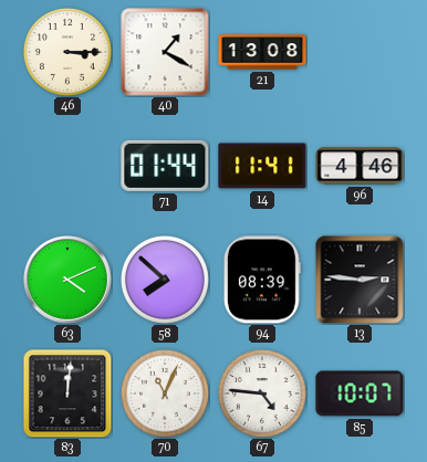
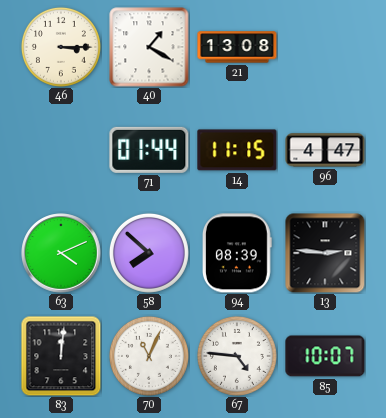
14: 11:41 -> 11:15 (237, 150)
96: 4:46 -> 4:47 (325, 150)
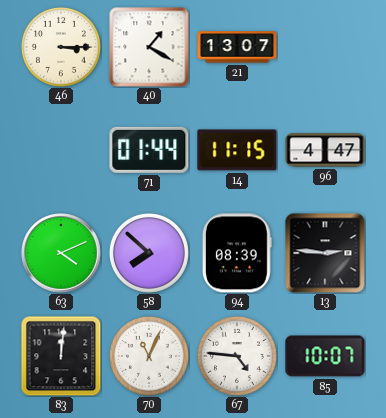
21: 13:08 -> 13:07 (237, 47)
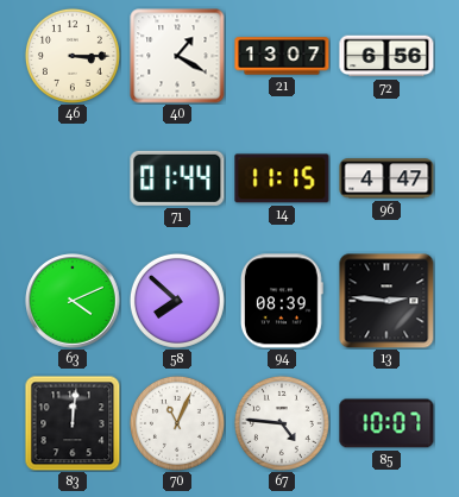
72: none -> 6:56 (386, 56)
